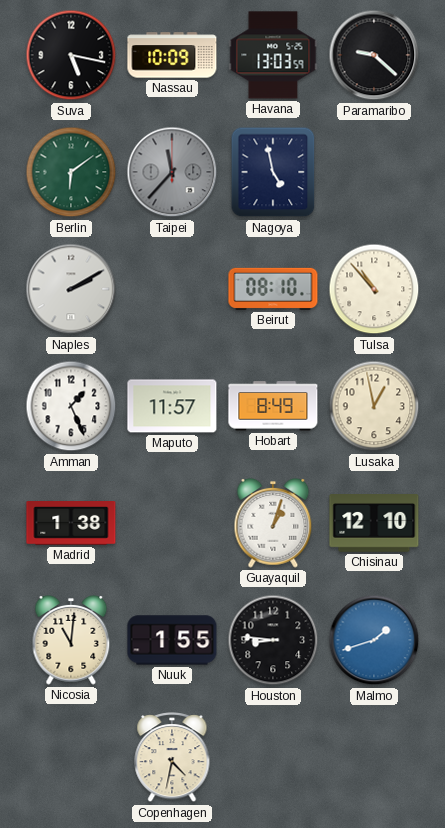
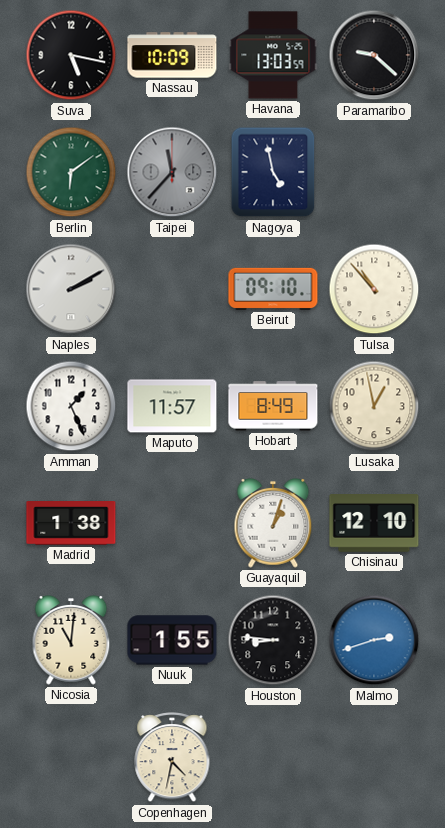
Beirut: 08:10 -> 09:10 (273, 289)
Malmo: 1:42 -> 2:42 (374, 640)
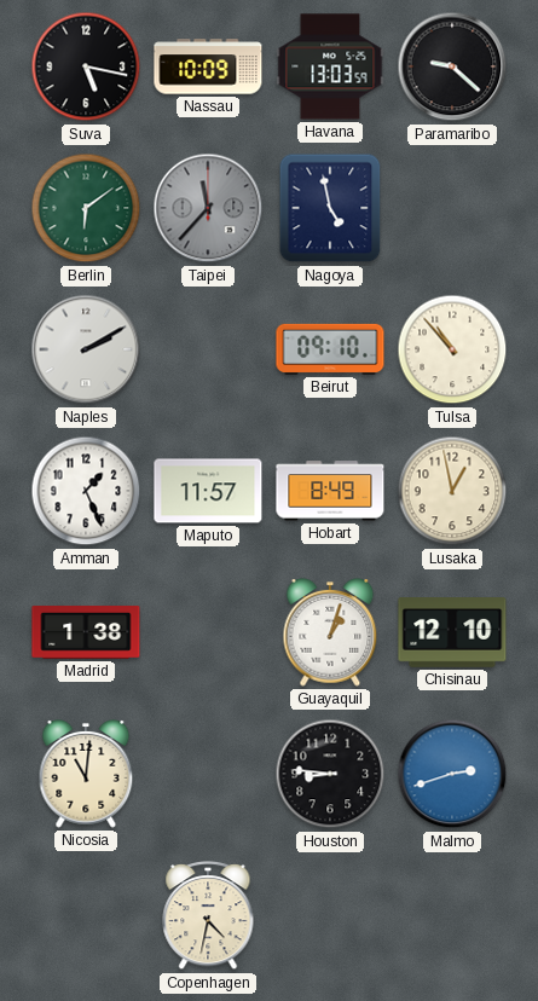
Nuuk: 1:55 -> none (172, 640)
